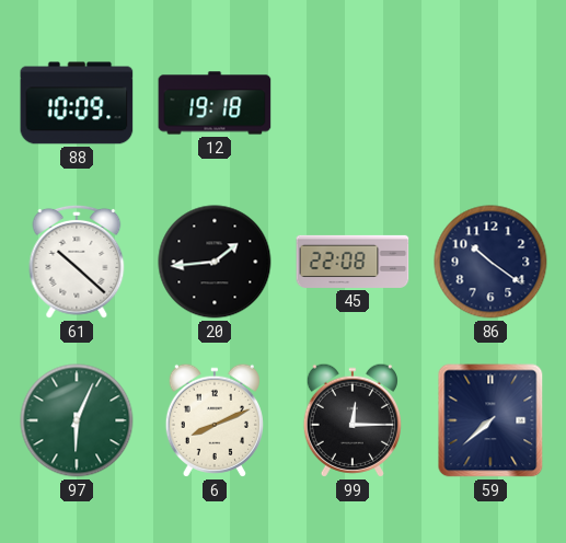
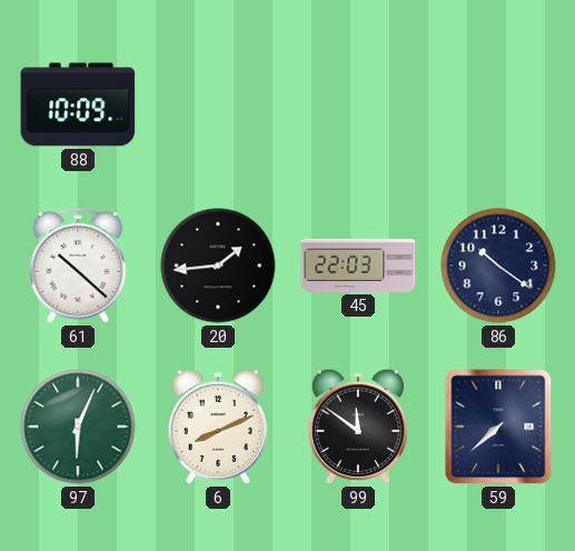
12: 19:18 -> none (215, 103)
45: 22:08 -> 22:03 (358, 266)
99: 12:15 -> 11:51 (358, 427)
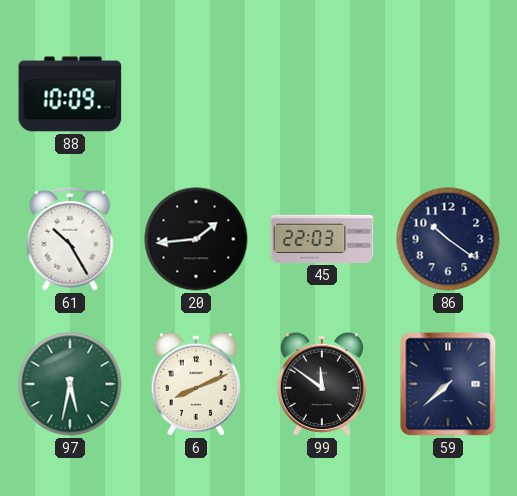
61: 10:22 -> 10:25 (70, 239)
97: 6:04 -> 5:32 (70, 384)
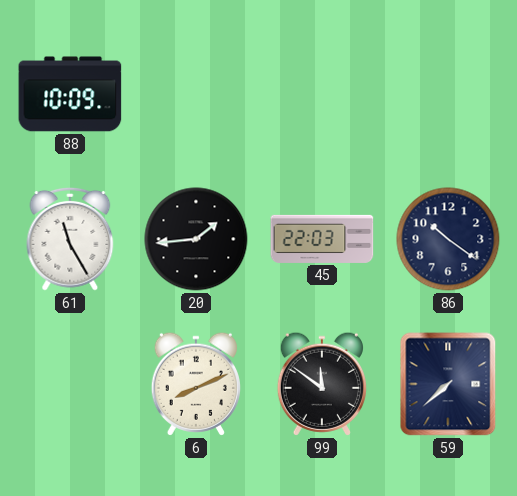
61: 10:25 -> 11:25 (70, 239)
97: 5:32 -> none (70, 384)
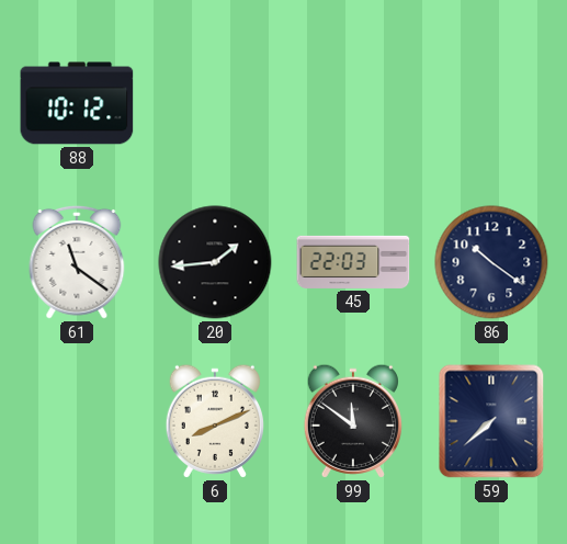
88: 10:09 -> 10:12 (77, 103)
61: 11:25 -> 11:21 (77, 262)
